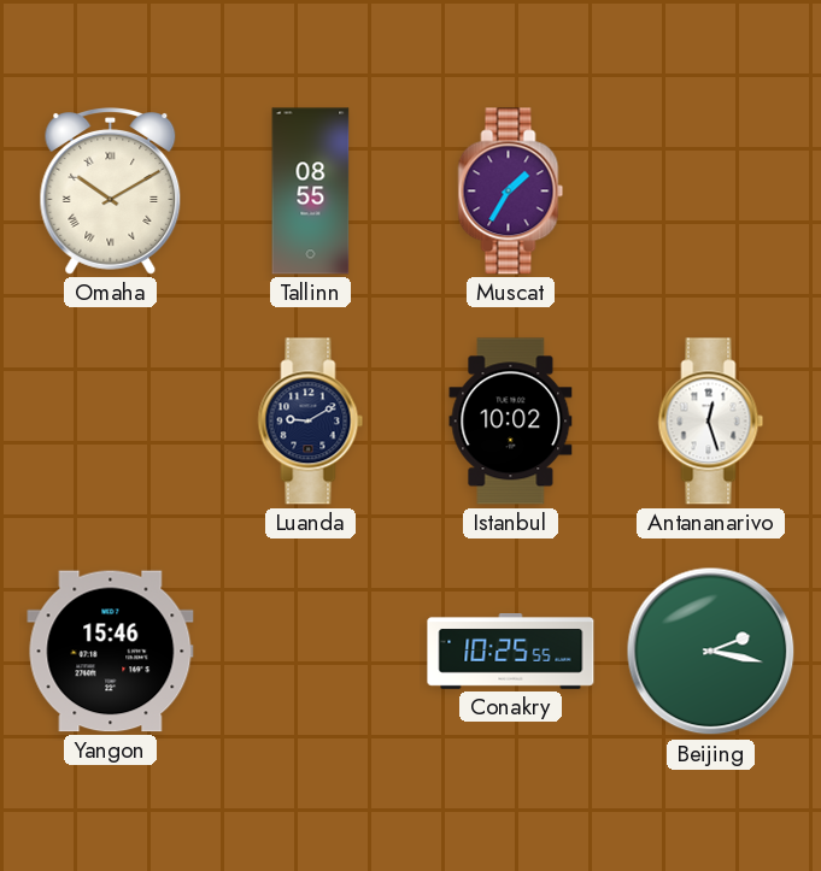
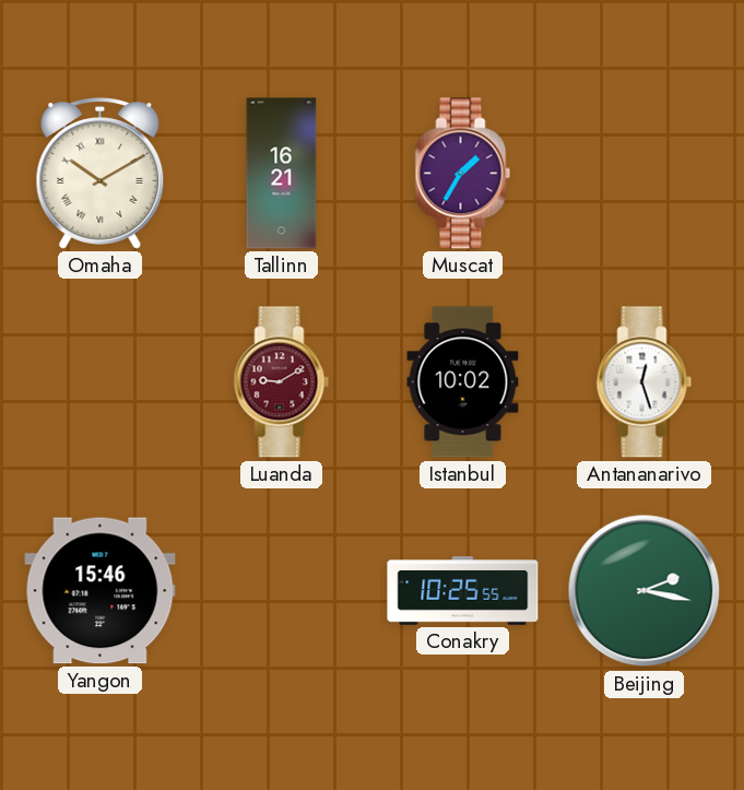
Tallinn: 08:55 -> 16:21 (282, 174)
Luanda dial: navy -> burgundy (282, 382)
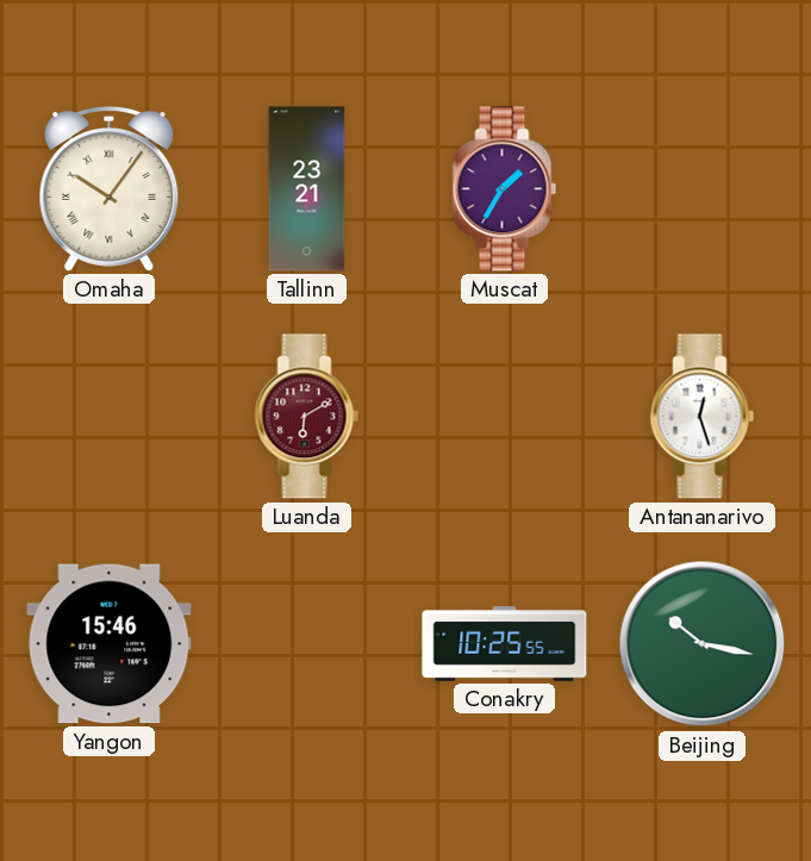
Omaha: 10:10 -> 10:06 (110, 189)
Tallinn: 16:21 -> 23:21 (307, 189)
Luanda: 9:10 -> 6:10 (307, 417)
Istanbul: 10:02 -> none (463, 382)
Beijing: 2:17 -> 10:17 (703, 644)
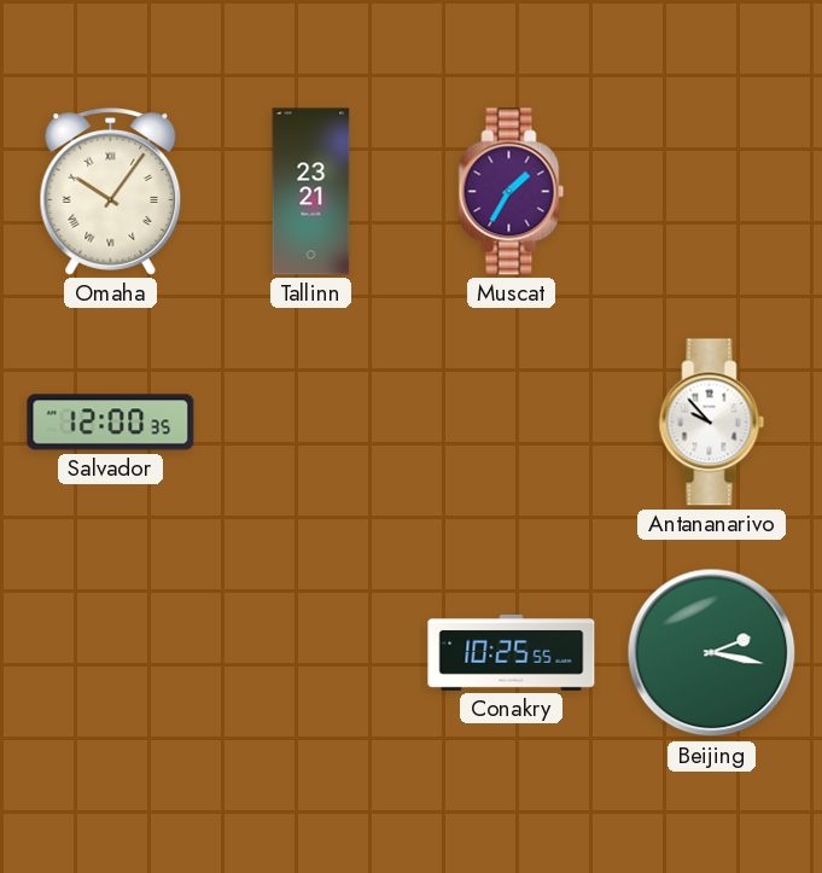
Salvador: none -> 12:00 (111, 423)
Luanda: 6:10 -> none (307, 417)
Antananarivo: 12:27 -> 9:53 (712, 423)
Yangon: 15:46 -> none (110, 644)
Beijing: 10:17 -> 2:17 (712, 653)
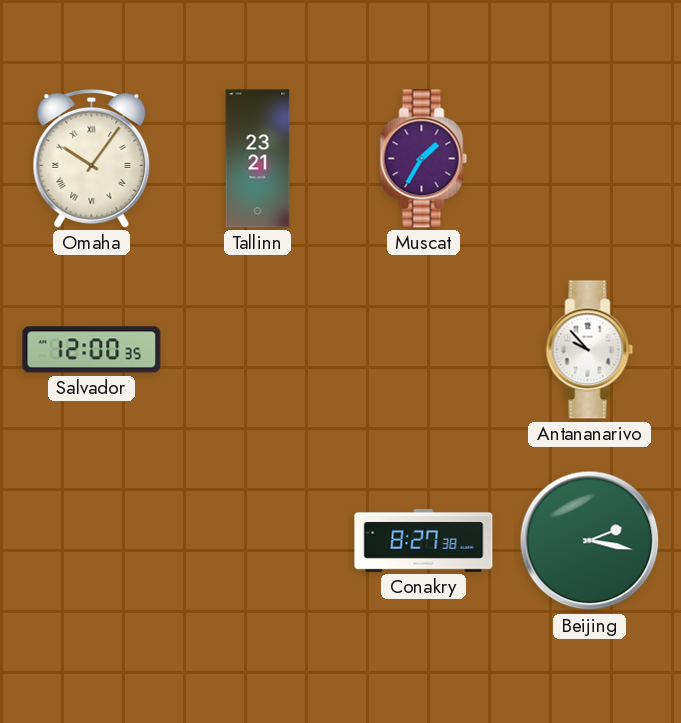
Conakry: 10:25 -> 8:27 (424, 541)
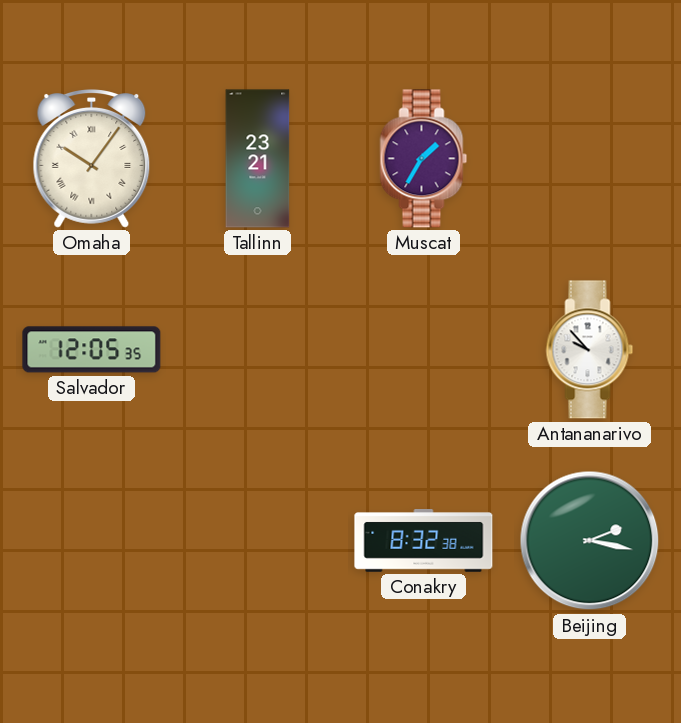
Salvador: 12:00 -> 12:05 (92, 350)
Conakry: 8:27 -> 8:32 (424, 541)
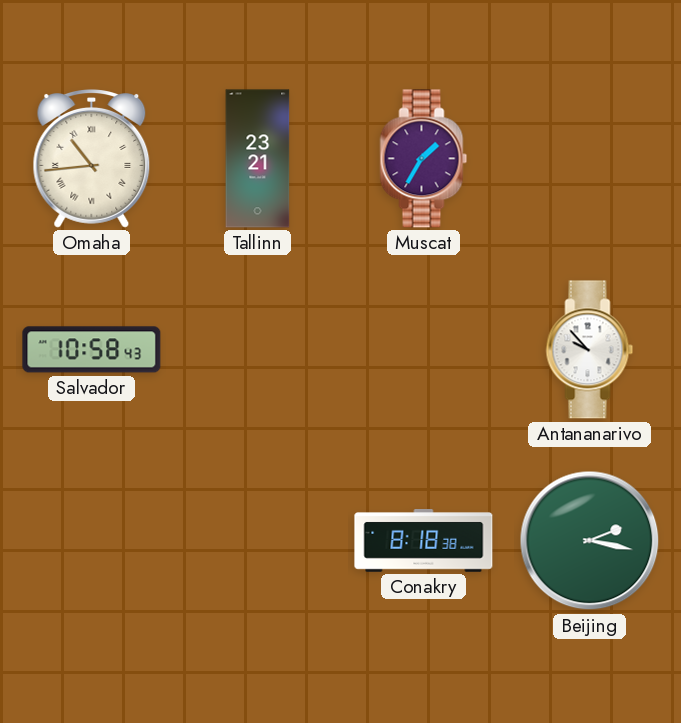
Omaha: 10:06 -> 10:44 (92, 159)
Salvador: 12:05 -> 10:58 (92, 350)
Conakry: 8:32 -> 8:18 (424, 541)
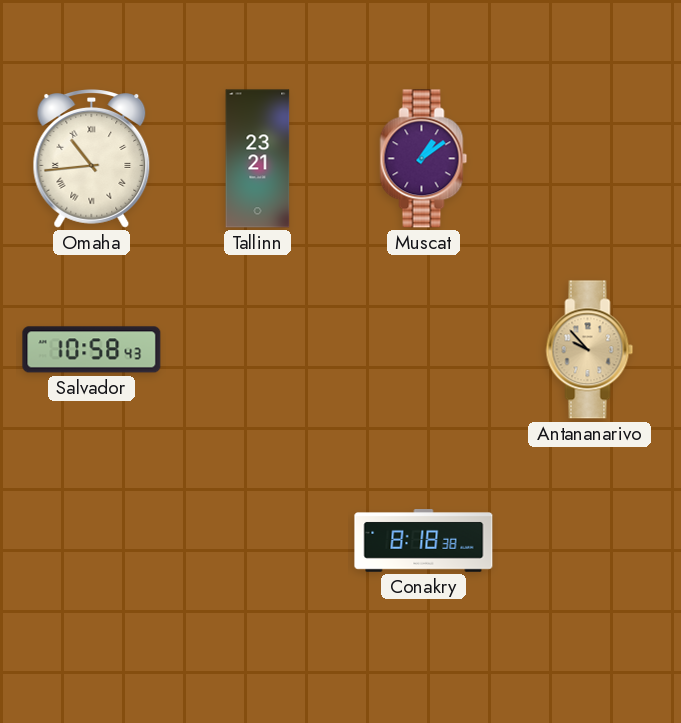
Muscat: 1:35 -> 1:09 (424, 159)
Antananarivo dial: white -> champagne (590, 350)
Beijing: 2:17 -> none (590, 541)
